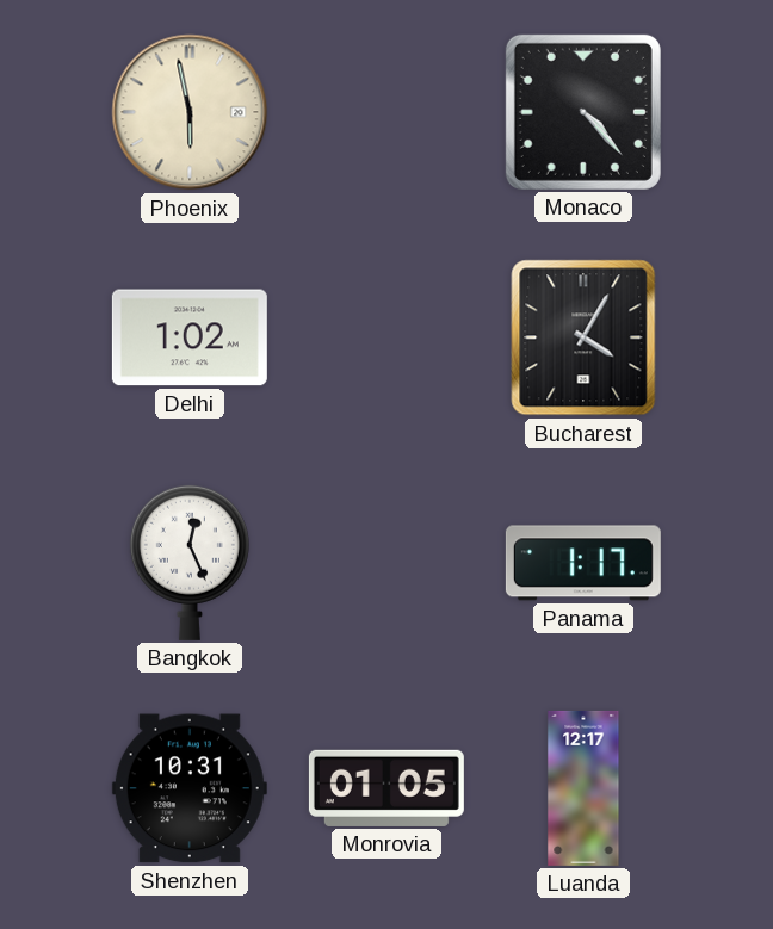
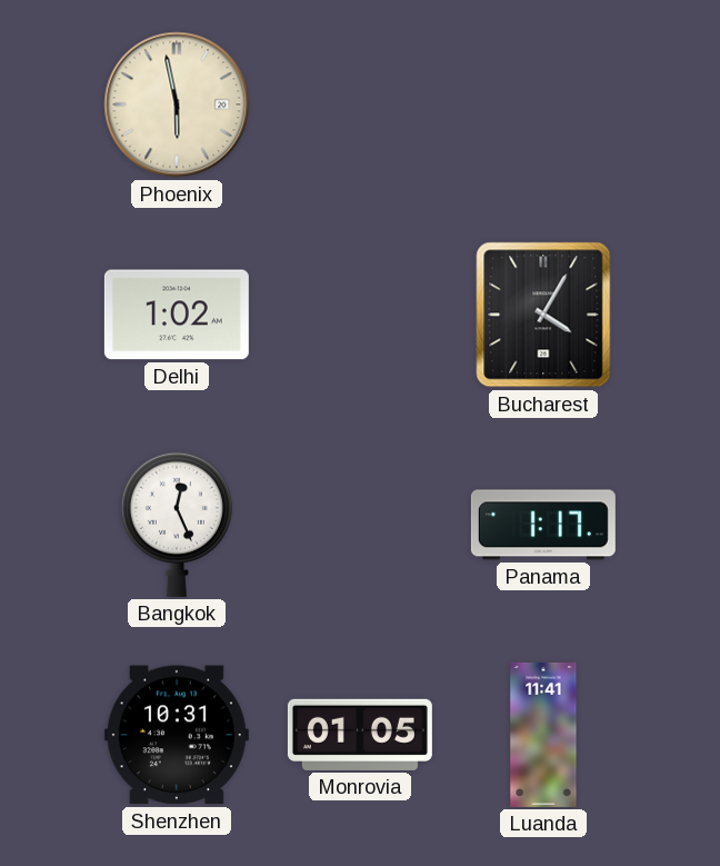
Monaco: 4:23 -> none (583, 112)
Luanda: 12:17 -> 11:41 (543, 735)
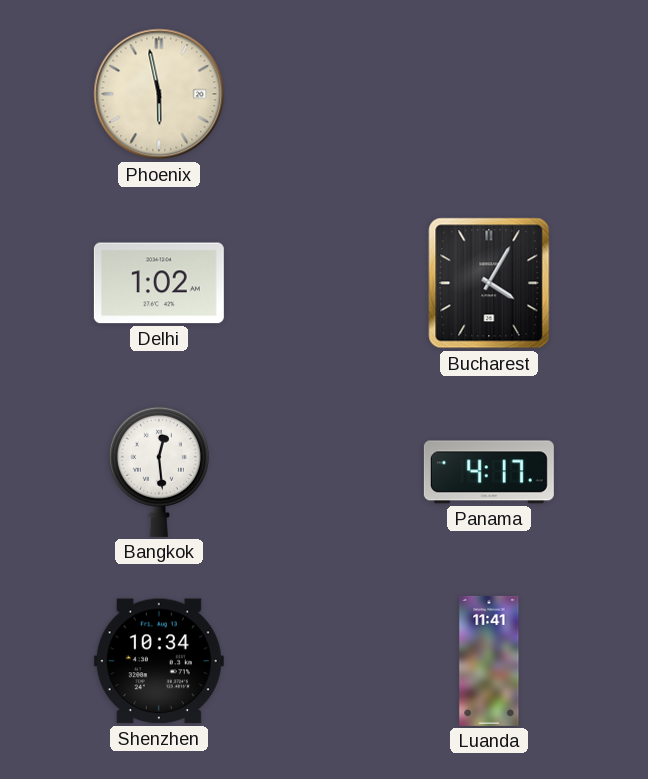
Bangkok: 12:26 -> 12:29 (159, 472)
Panama: 1:17 -> 4:17 (489, 472)
Shenzhen: 10:31 -> 10:34 (159, 661)
Monrovia: 01:05 -> none (360, 735)
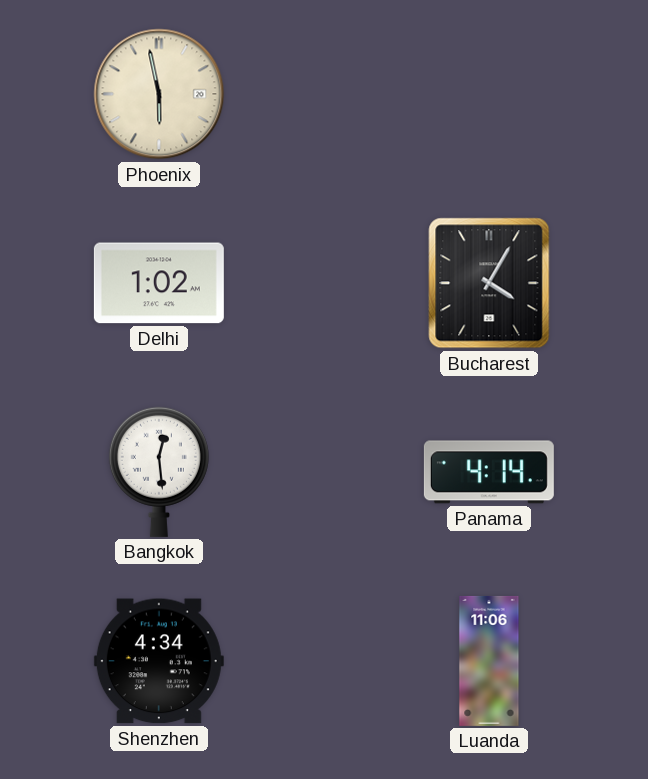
Panama: 4:17 -> 4:14 (489, 472)
Shenzhen: 10:34 -> 4:34 (159, 661)
Luanda: 11:41 -> 11:06 (489, 661)
